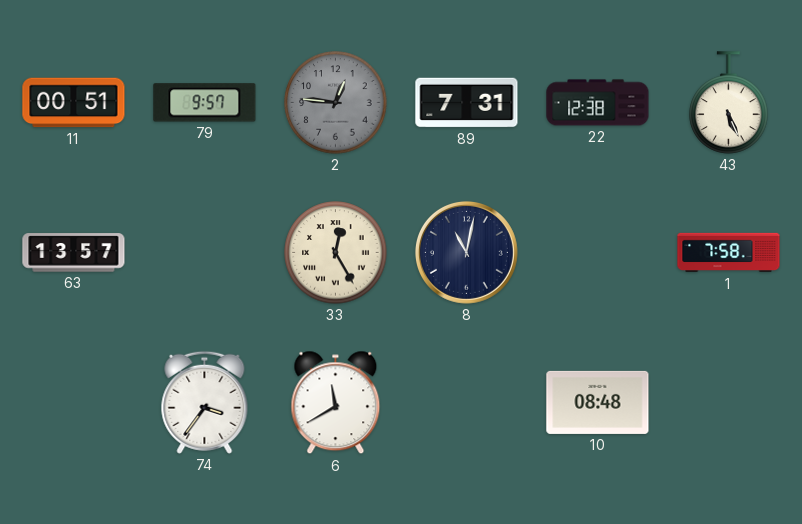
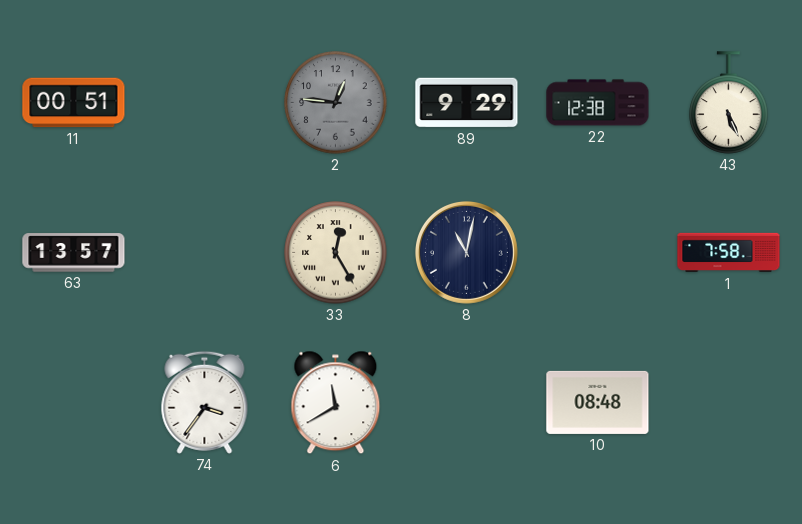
79: 9:57 -> none (205, 103)
89: 7:31 -> 9:29 (467, 103)
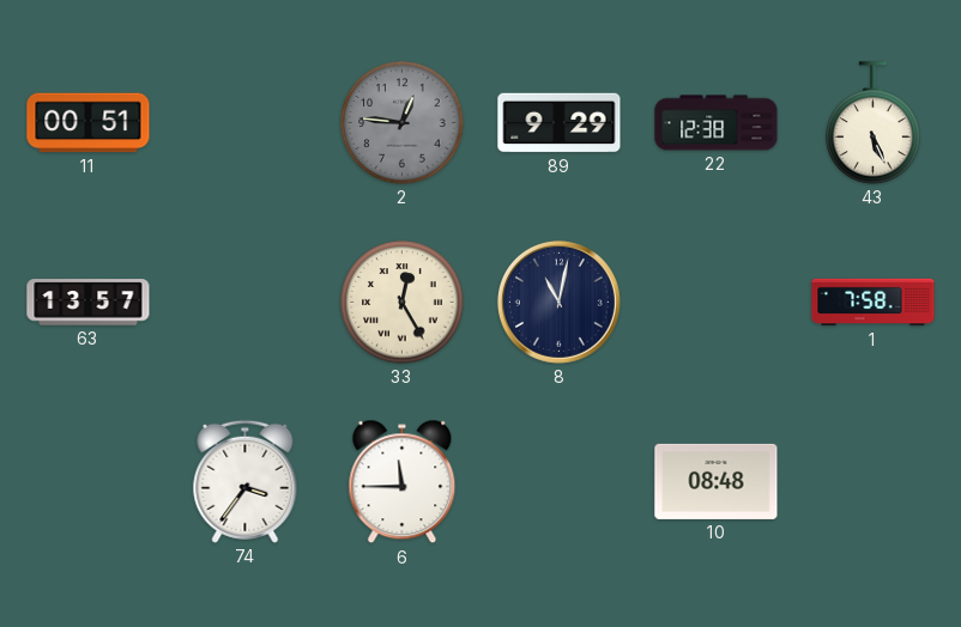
6: 11:40 -> 11:45 (403, 482)
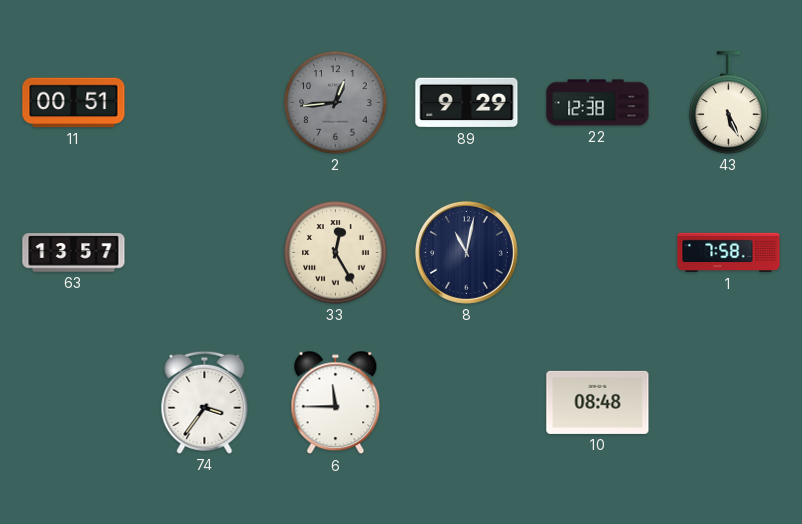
2: 12:46 -> 12:44 (336, 103)
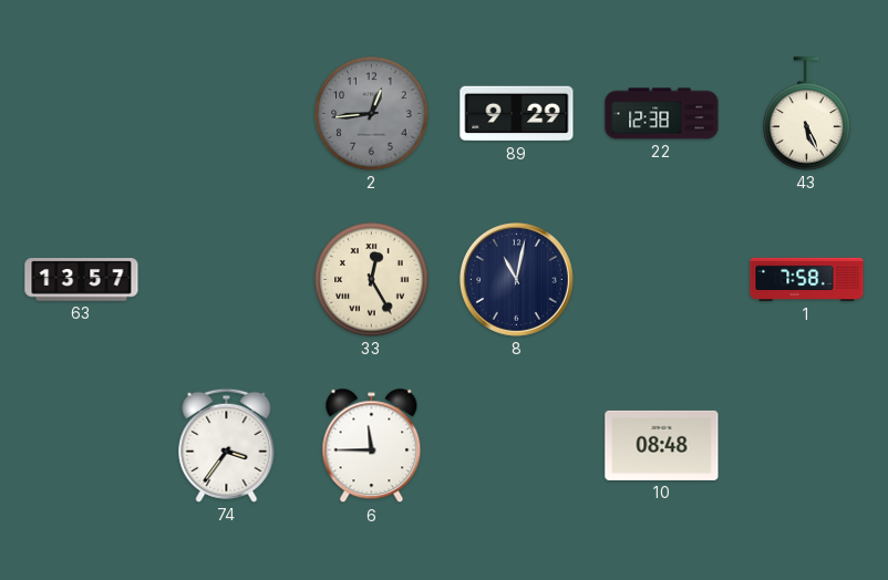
11: 00:51 -> none (74, 103)
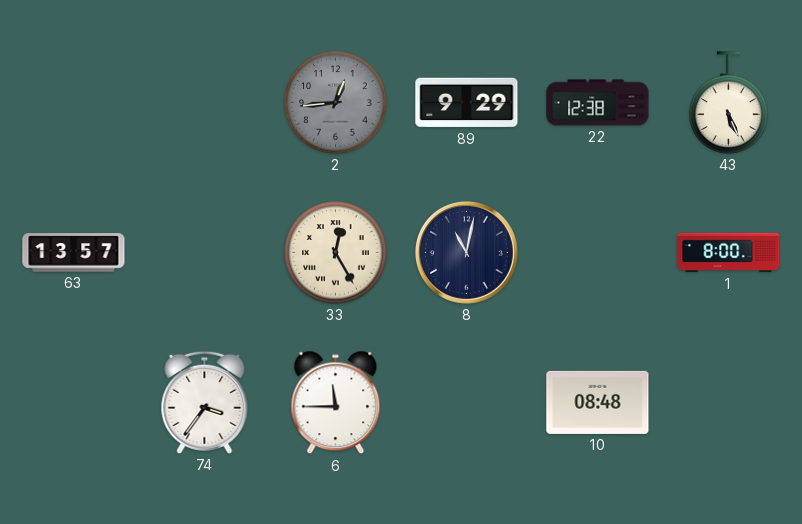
1: 7:58 -> 8:00 (729, 253)
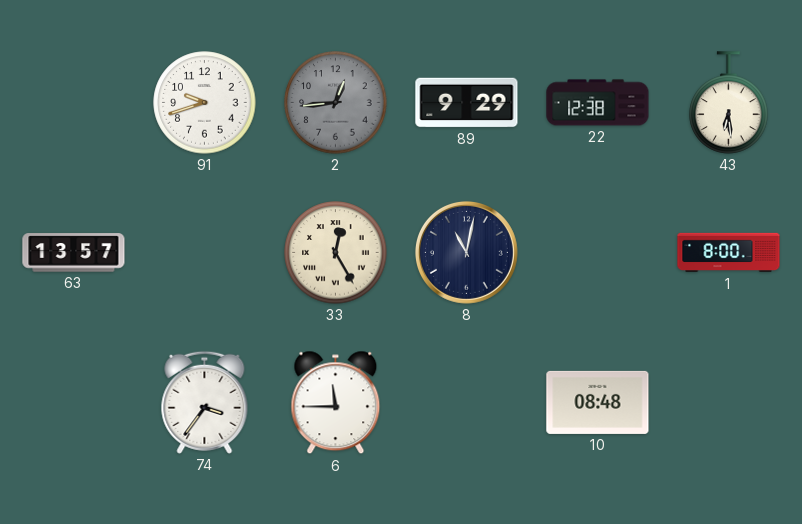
91: none -> 9:42 (205, 103)
43: 5:26 -> 6:29 (729, 103)
